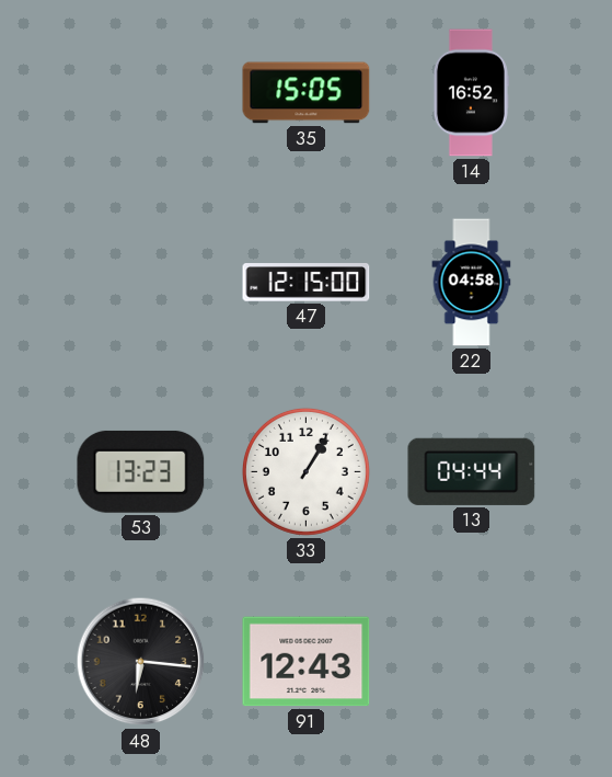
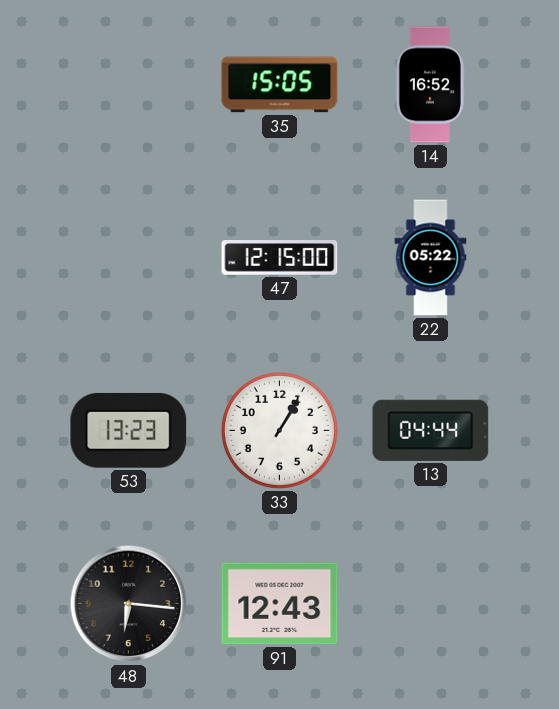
22: 04:58 -> 05:22 (431, 258)
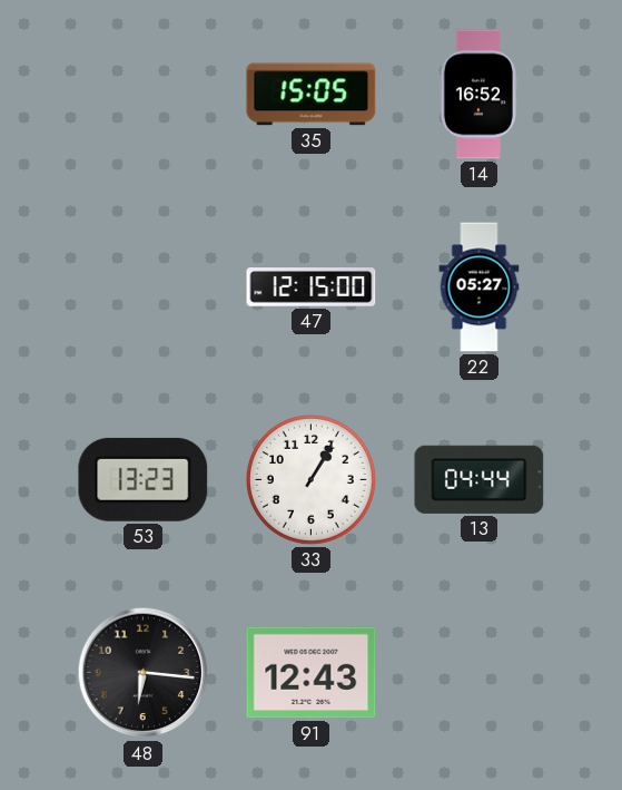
22: 05:22 -> 05:27 (480, 287)
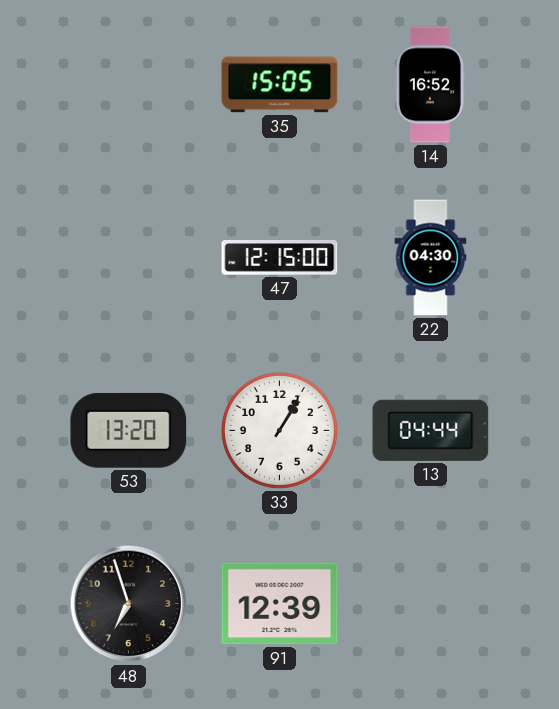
22: 05:27 -> 04:30 (431, 258)
53: 13:23 -> 13:20 (129, 430)
48: 6:16 -> 6:57 (129, 604)
91: 12:43 -> 12:39 (280, 604)
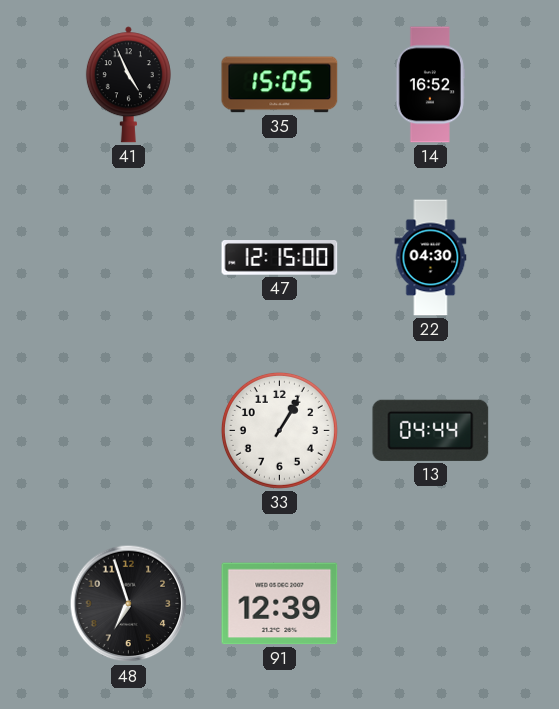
41: none -> 4:56 (128, 85)
53: 13:20 -> none (129, 430)
